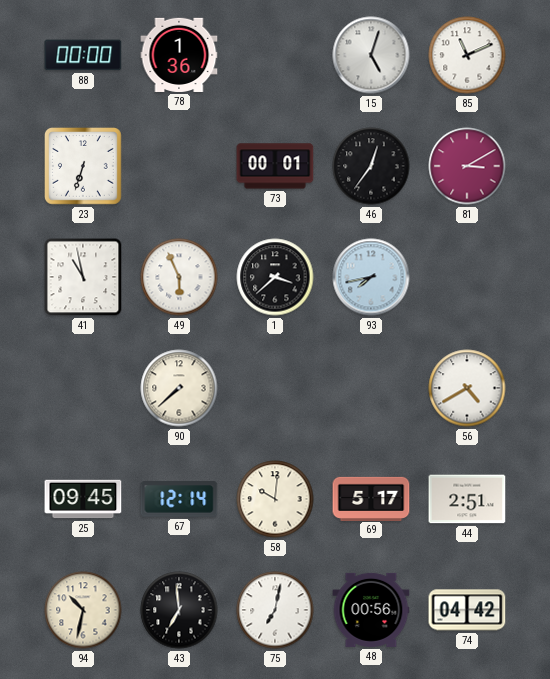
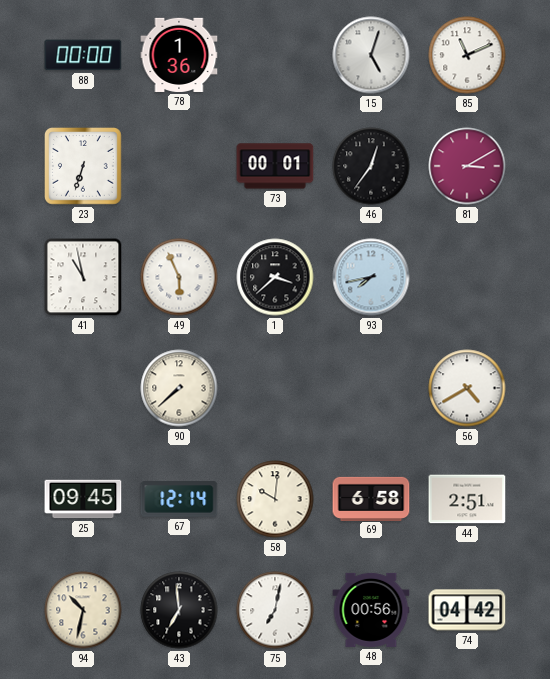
69: 5:17 -> 6:58 (371, 498)
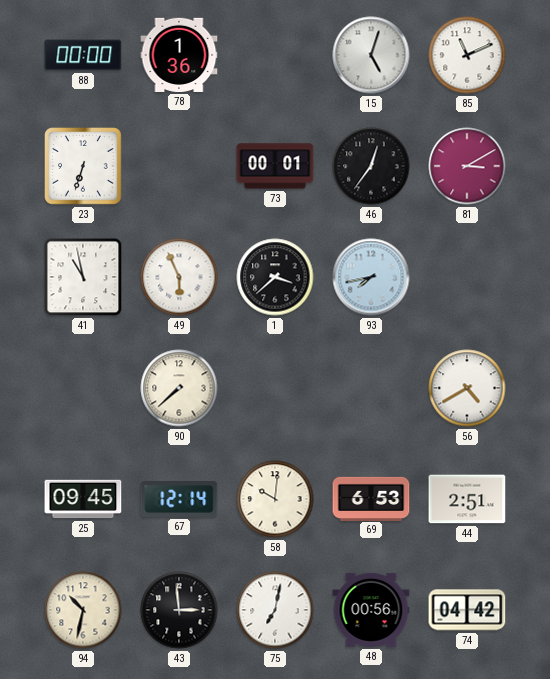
69: 6:58 -> 6:53 (371, 498)
43: 6:59 -> 2:59 (179, 610)
